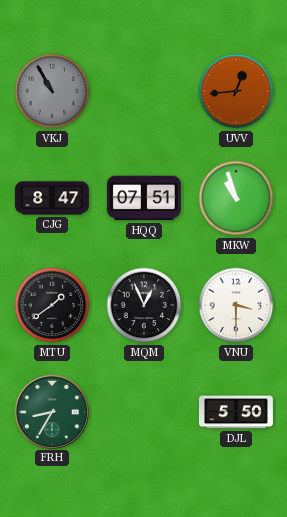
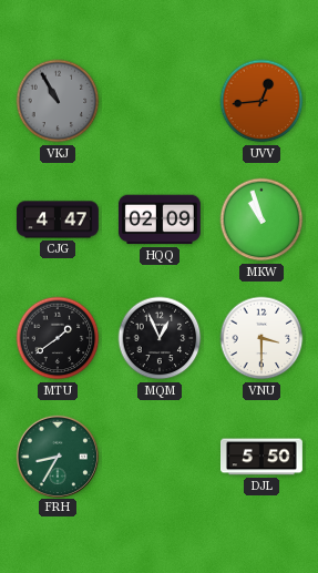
CJG: 8:47 -> 4:47 (58, 219)
HQQ: 07:51 -> 02:09 (160, 219)
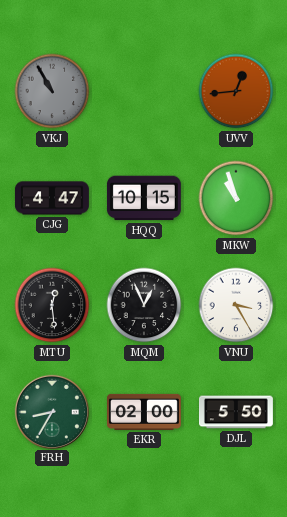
HQQ: 02:09 -> 10:15 (144, 198)
MTU: 1:39 -> 12:29 (52, 305)
VNU: 3:30 -> 3:25 (236, 305)
EKR: none -> 02:00 (144, 412)
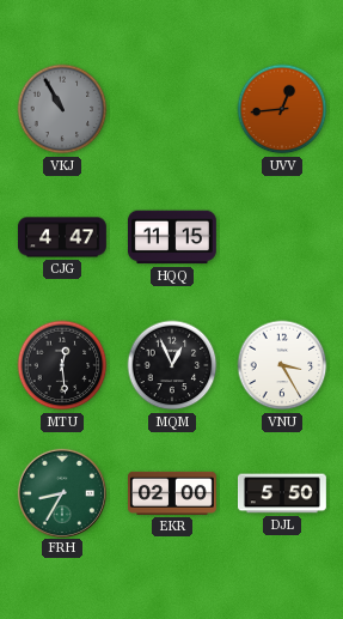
HQQ: 10:15 -> 11:15 (172, 237)
MKW: 10:57 -> none (236, 198)
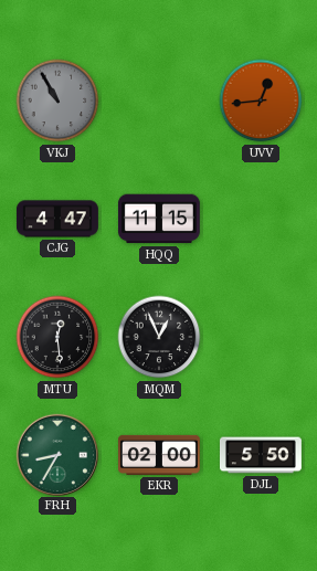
VNU: 3:25 -> none (282, 365)
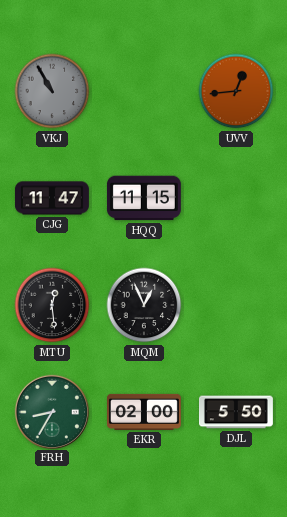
CJG: 4:47 -> 11:47 (52, 198)
